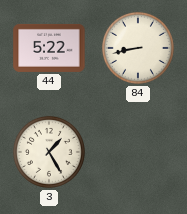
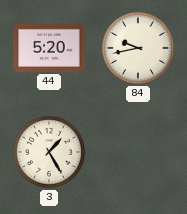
44: 5:22 -> 5:20 (49, 48)
84: 8:43 -> 9:43 (138, 48)
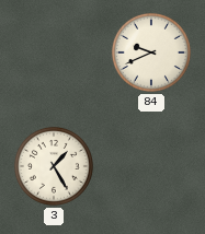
44: 5:20 -> none (49, 48)
84: 9:43 -> 9:41 (151, 52)
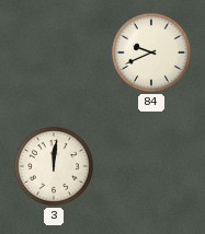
3: 1:25 -> 12:01 (54, 166)
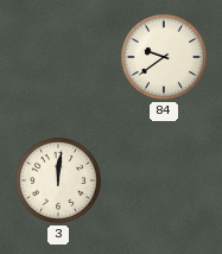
84: 9:41 -> 9:39 (164, 57)
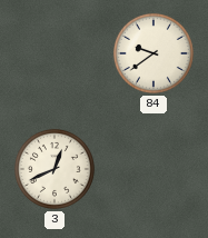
3: 12:01 -> 12:41 (55, 169)
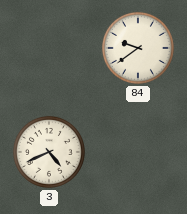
3: 12:41 -> 4:41 (49, 152)
